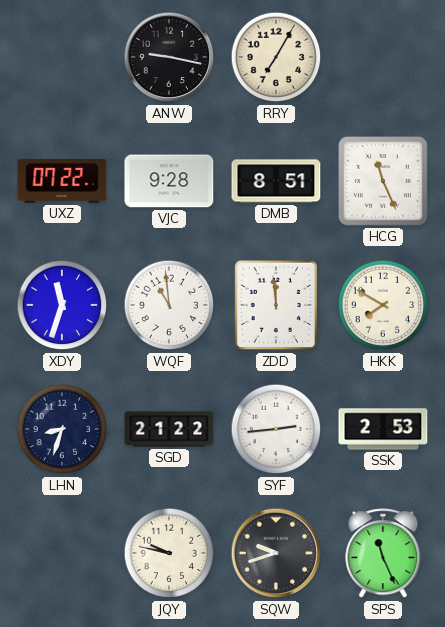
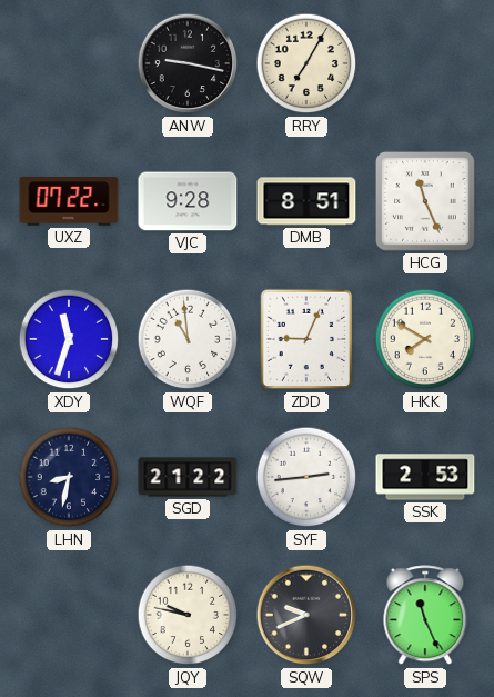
ZDD: 11:59 -> 9:04 (306, 339)
LHN: 8:33 -> 8:32 (69, 477)
SQW: 9:42 -> 9:41 (306, 615)
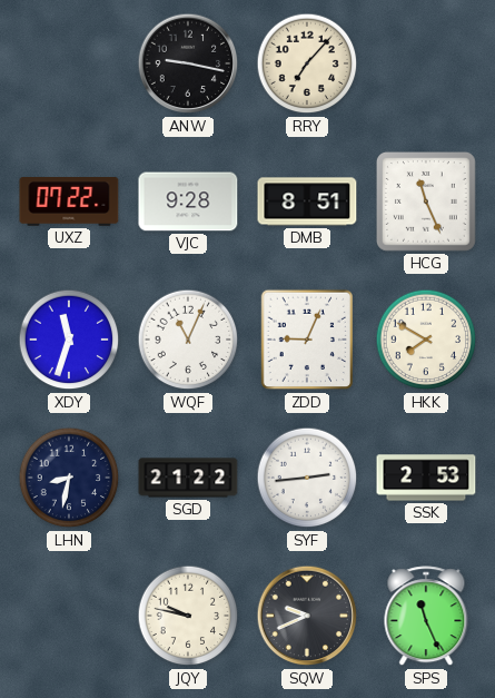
RRY: 7:05 -> 7:07 (307, 63)
WQF: 10:59 -> 11:04 (188, 340)
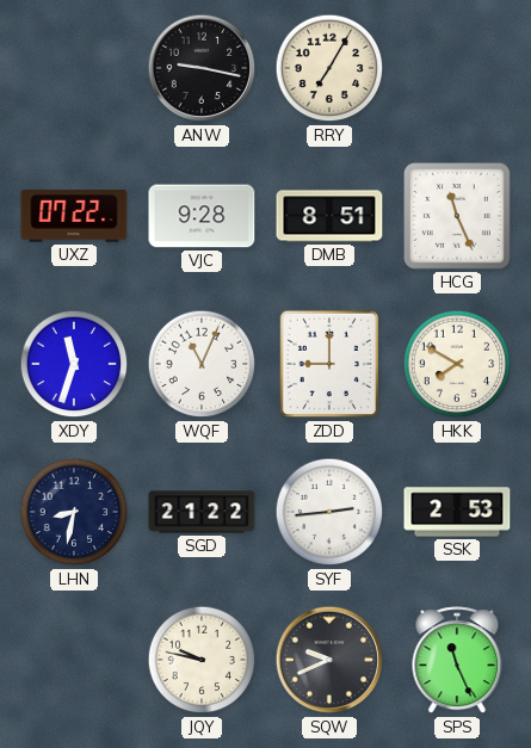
RRY: 7:07 -> 7:05 (329, 68)
ZDD: 9:04 -> 9:00 (329, 364)
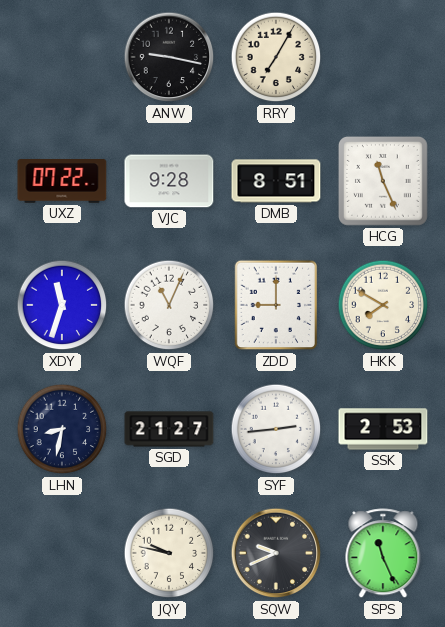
SGD: 21:22 -> 21:27 (169, 429)
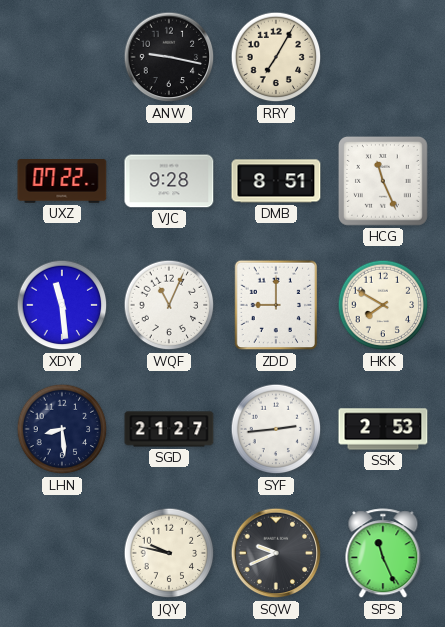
XDY: 11:33 -> 11:29 (62, 305)
LHN: 8:32 -> 8:29 (62, 429)
